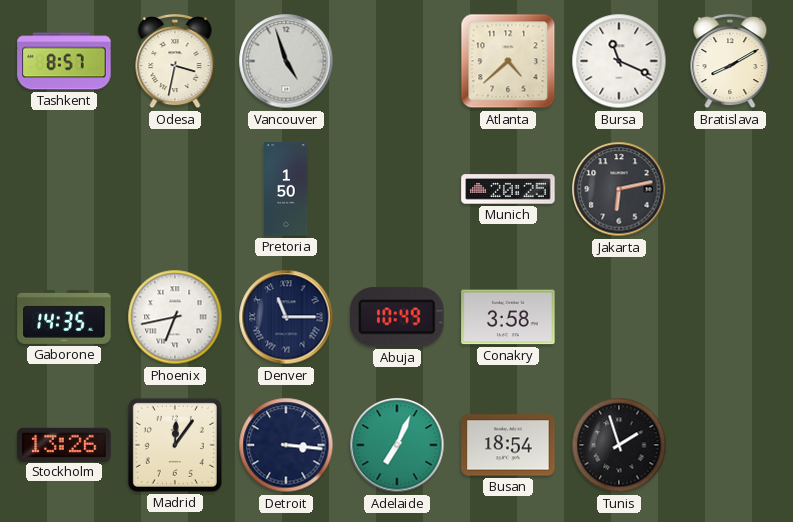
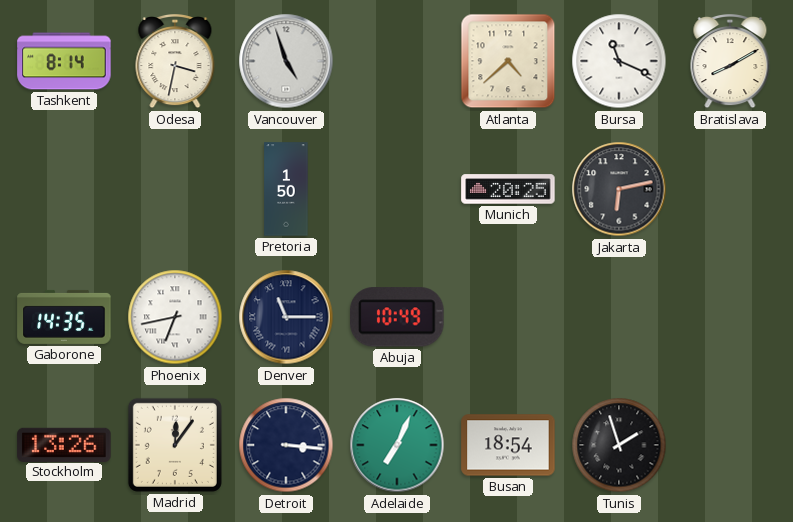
Tashkent: 8:57 -> 8:14 (64, 61)
Conakry: 3:58 -> none (508, 317)
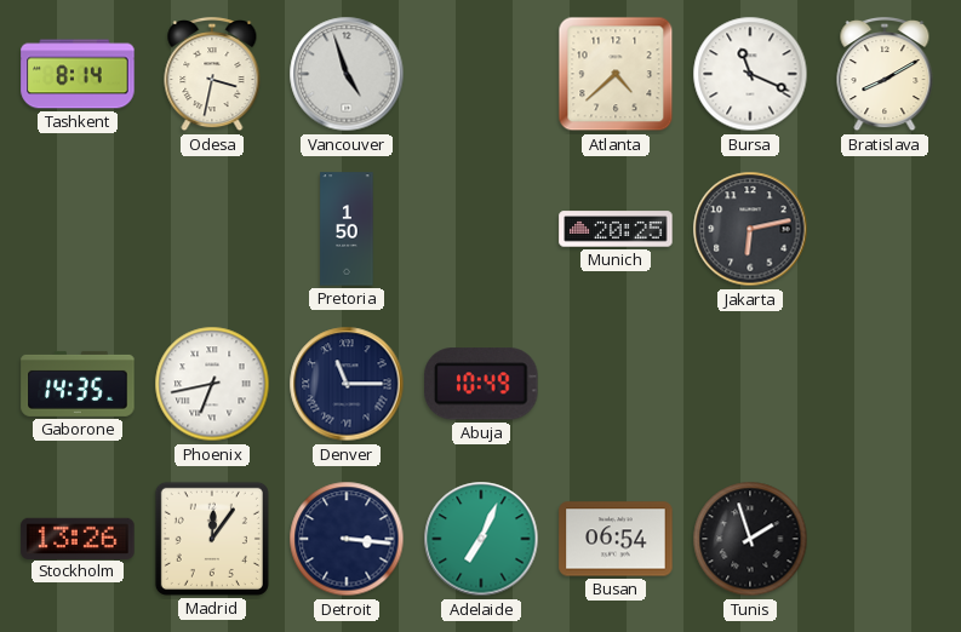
Busan: 18:54 -> 06:54 (616, 539)
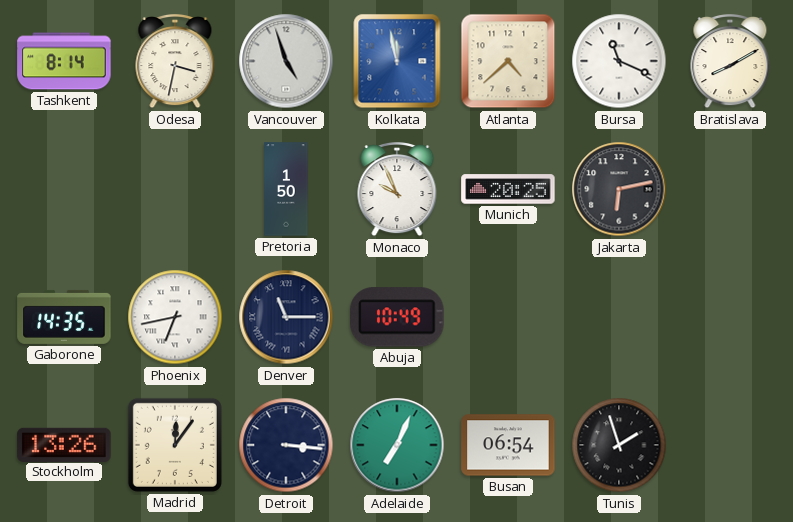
Kolkata: none -> 11:58 (397, 61)
Monaco: none -> 9:56 (397, 190)
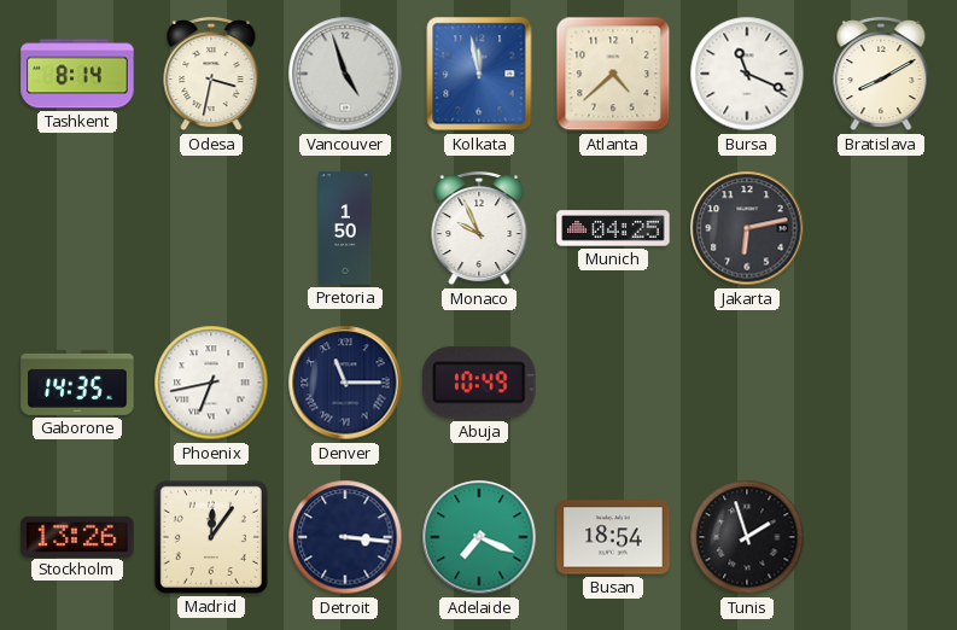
Munich: 20:25 -> 04:25 (613, 228)
Adelaide: 7:04 -> 7:19 (479, 537)
Busan: 06:54 -> 18:54 (613, 537)
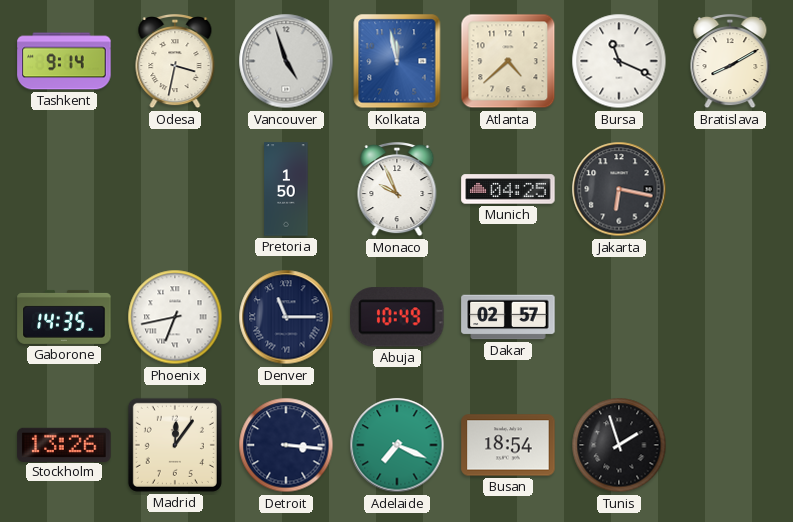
Tashkent: 8:14 -> 9:14 (64, 61)
Jakarta: 6:13 -> 6:17 (619, 189)
Dakar: none -> 02:57 (508, 317)
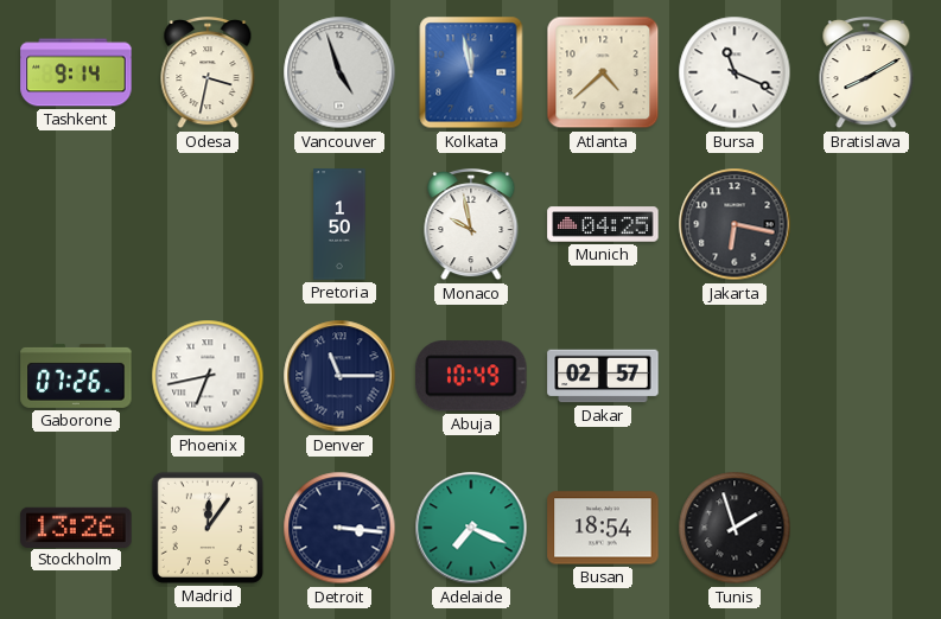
Monaco: 9:56 -> 9:58 (471, 225)
Gaborone: 14:35 -> 07:26 (76, 376)
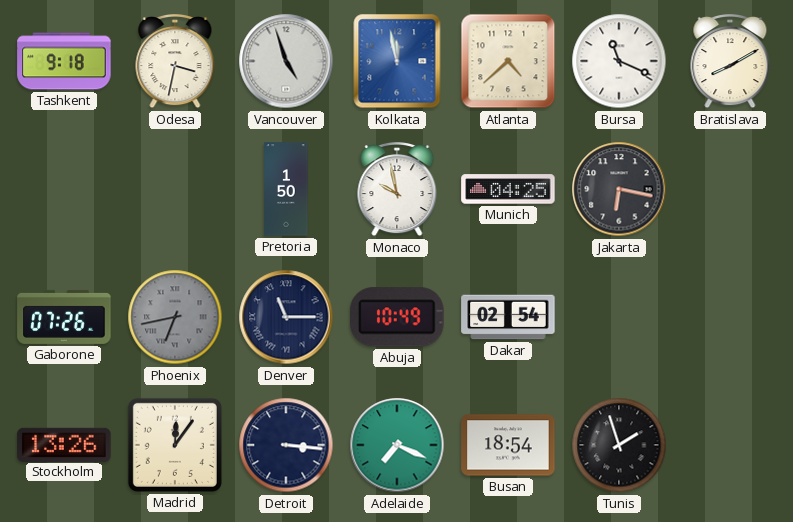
Tashkent: 9:14 -> 9:18 (64, 61)
Phoenix dial: white -> grey (175, 317)
Dakar: 02:57 -> 02:54 (508, 317)
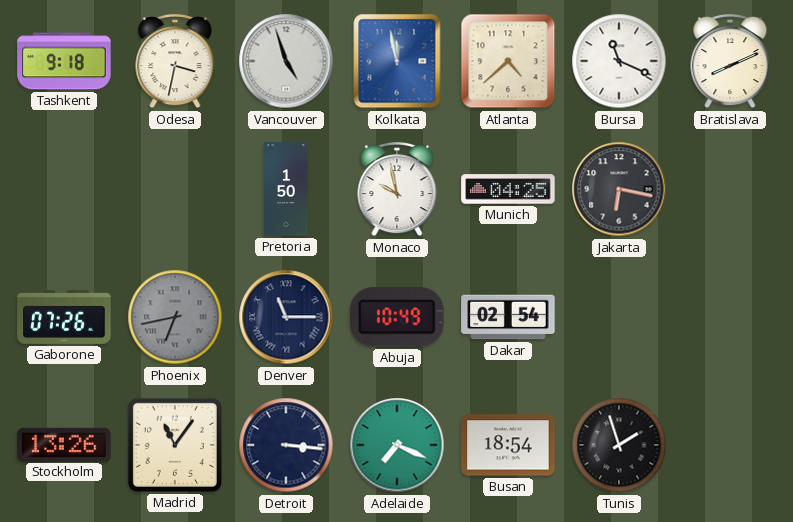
Bratislava: 8:10 -> 8:11 (730, 62)
Madrid: 12:06 -> 11:06 (175, 445)
